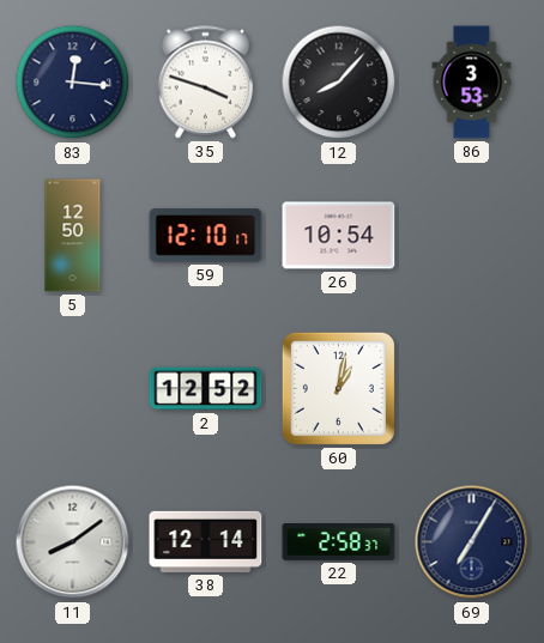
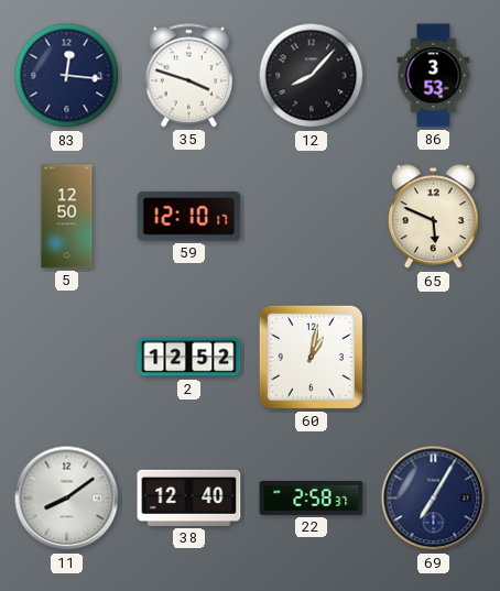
26: 10:54 -> none (339, 236)
65: none -> 5:49 (433, 217)
38: 12:14 -> 12:40 (189, 497)
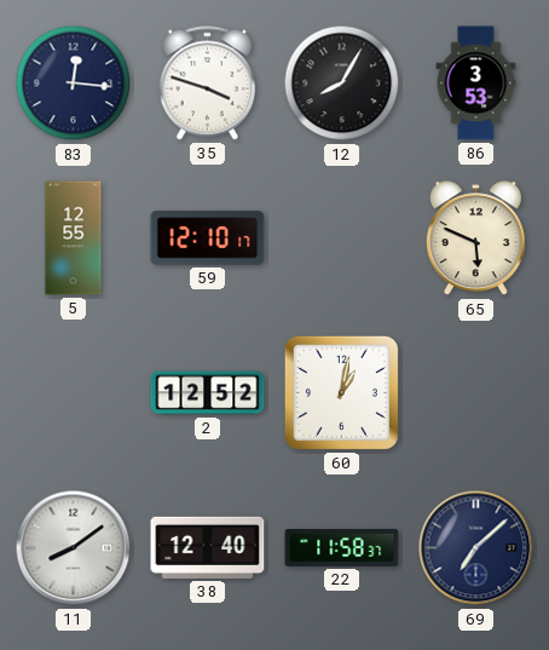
12: 8:07 -> 8:05 (342, 84)
5: 12:50 -> 12:55 (74, 238)
22: 2:58 -> 11:58 (342, 548)
69: 7:05 -> 7:08 (476, 548)
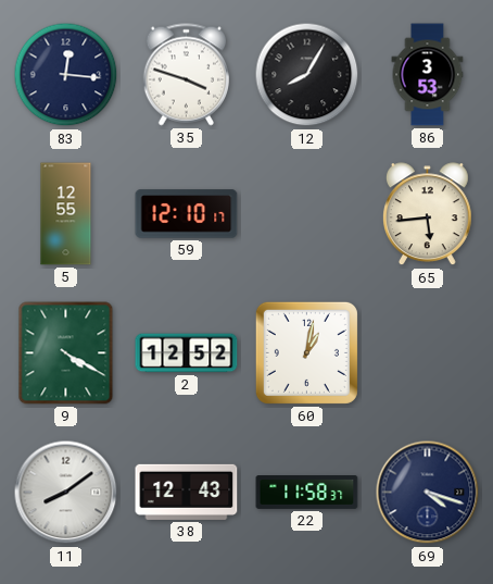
65: 5:49 -> 5:44 (427, 214)
9: none -> 4:20 (66, 353)
38: 12:40 -> 12:43 (187, 492)
69: 7:08 -> 4:18 (428, 493)
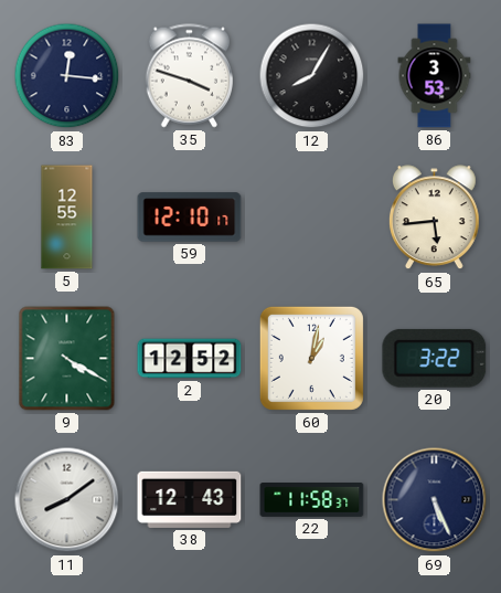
20: none -> 3:22 (435, 358)
69: 4:18 -> 5:26 (435, 500)
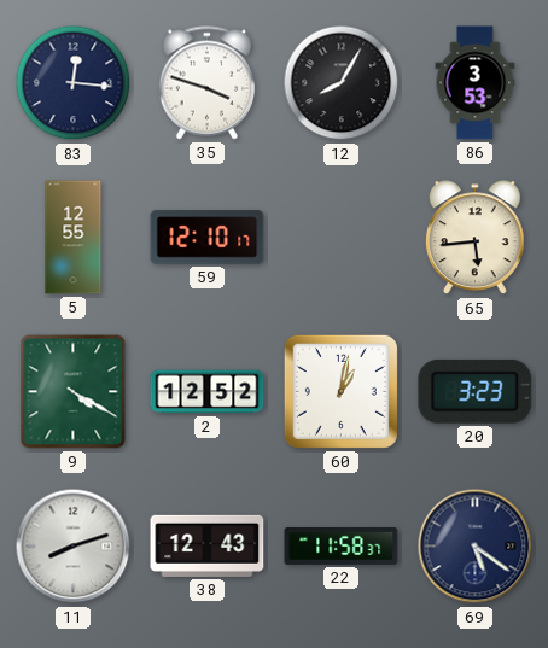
20: 3:22 -> 3:23 (476, 391)
11: 8:09 -> 8:12 (74, 547)
69: 5:26 -> 5:21 (476, 547)
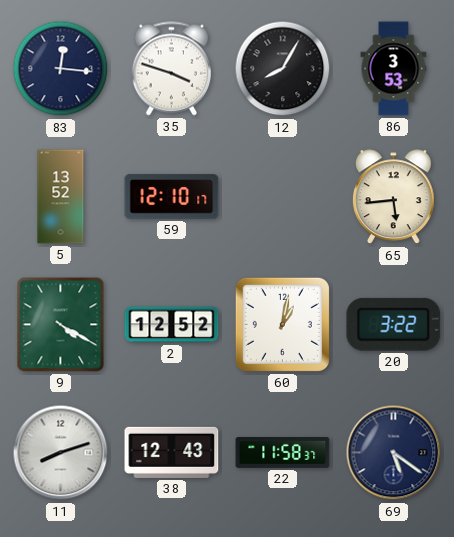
5: 12:55 -> 13:52 (61, 197)
20: 3:23 -> 3:22 (394, 324)
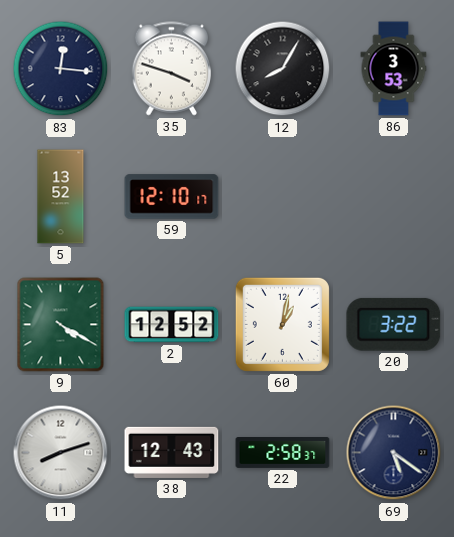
65: 5:44 -> none (393, 197)
22: 11:58 -> 2:58 (283, 453)
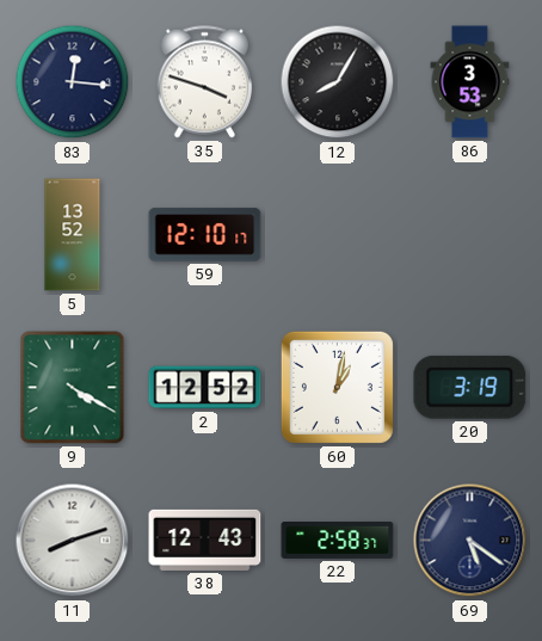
20: 3:22 -> 3:19 (470, 387)
